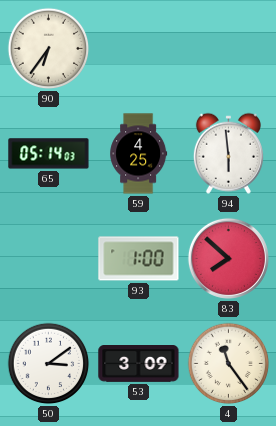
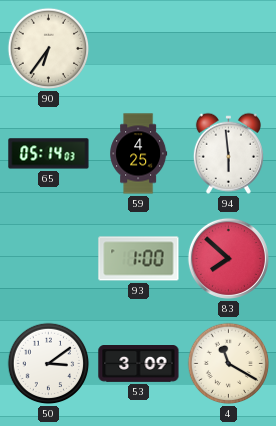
4: 11:24 -> 11:20 (229, 364)
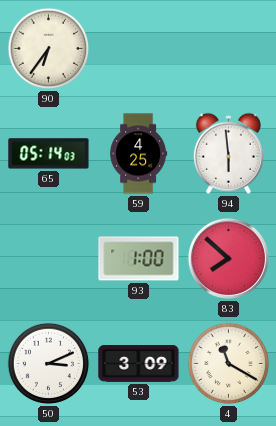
50: 3:09 -> 3:11 (49, 364)
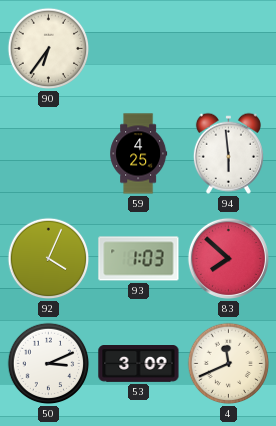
65: 05:14 -> none (49, 154)
92: none -> 4:04 (49, 259)
93: 1:00 -> 1:03 (139, 259)
4: 11:20 -> 11:41 (229, 364)
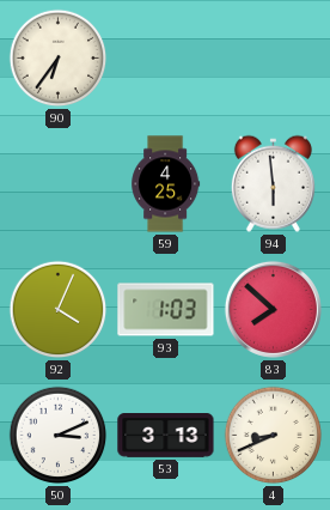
53: 3:09 -> 3:13 (166, 436)
4: 11:41 -> 8:41 (274, 436)
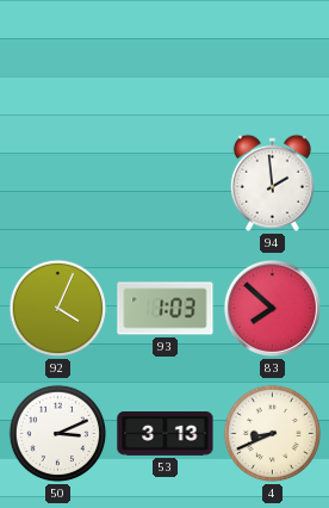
90: 6:36 -> none (59, 59)
59: 4:25 -> none (166, 184)
94: 5:59 -> 1:59 (272, 182)
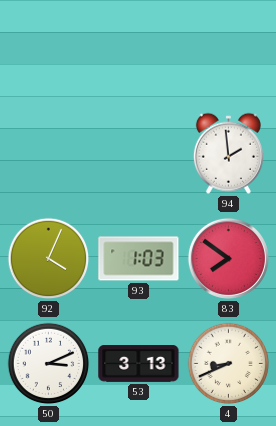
83: 7:52 -> 7:51 (228, 258)
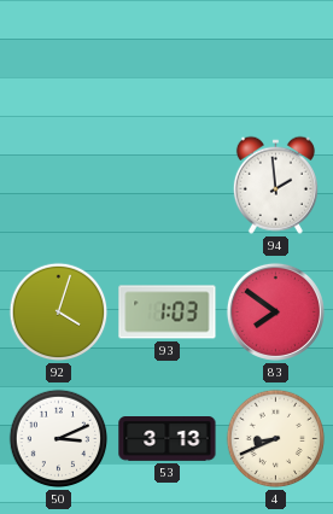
92: 4:04 -> 4:03 (59, 313)
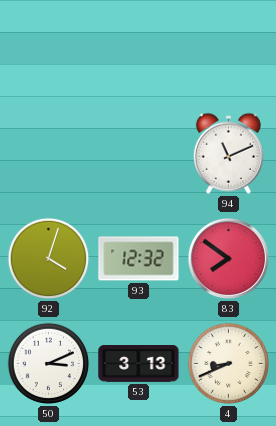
94: 1:59 -> 11:11 (228, 153)
93: 1:03 -> 12:32 (139, 259)
